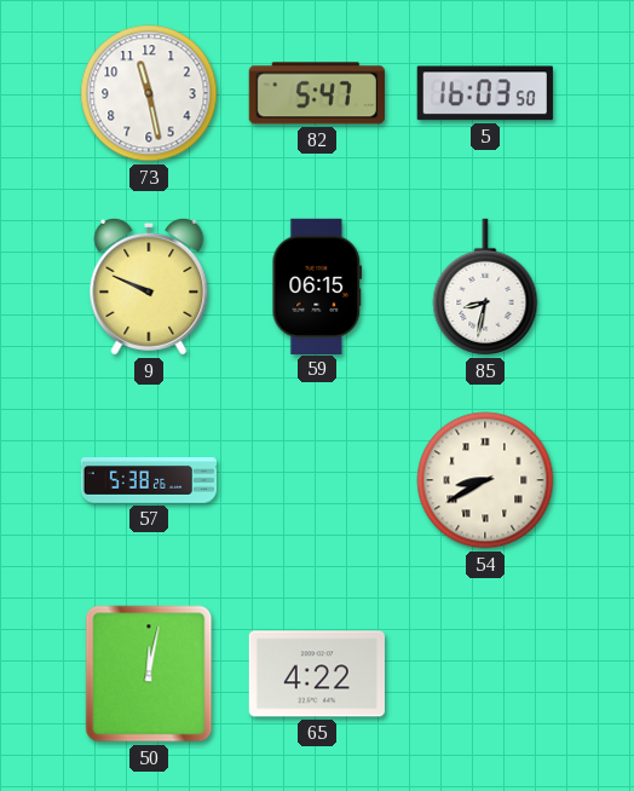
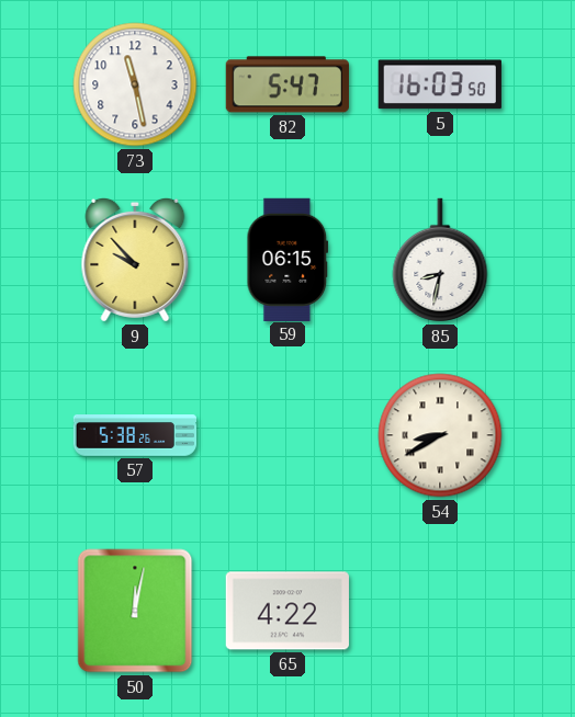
9: 9:49 -> 9:53 (135, 260)
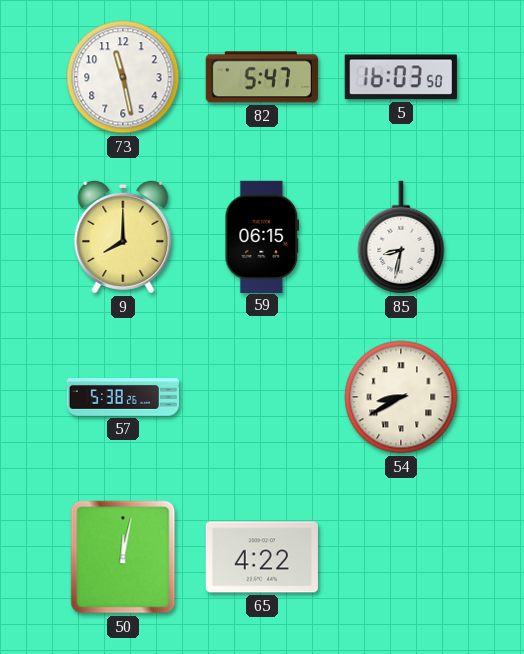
9: 9:53 -> 8:00 (123, 237)
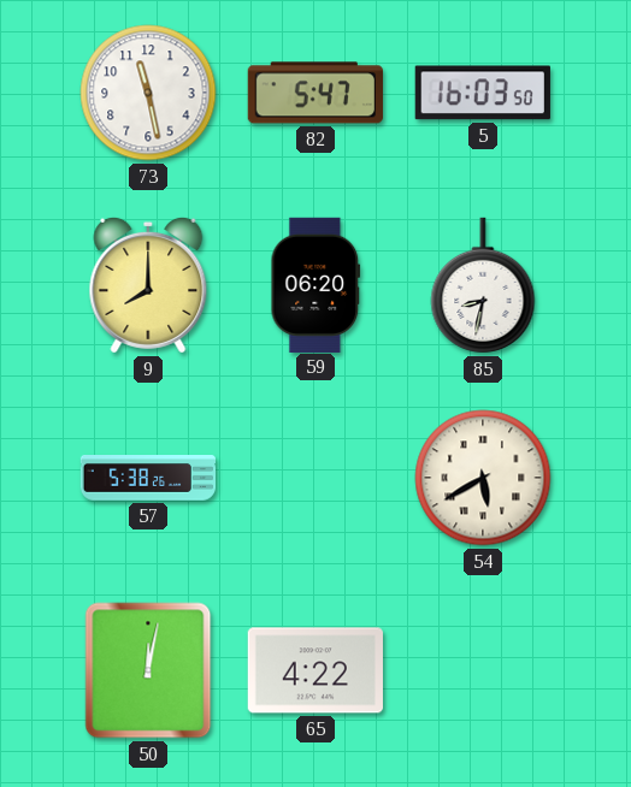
59: 06:15 -> 06:20 (315, 284)
54: 8:40 -> 5:40 (483, 478)
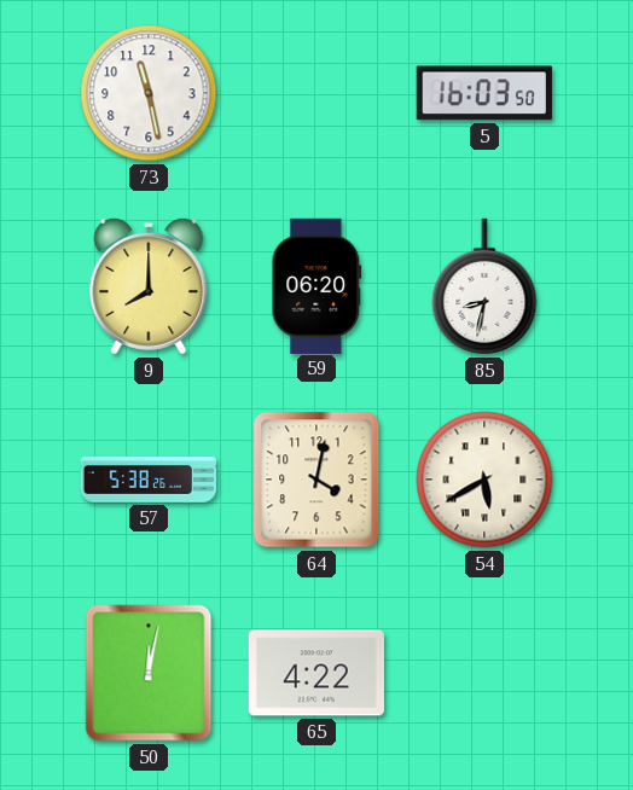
82: 5:47 -> none (315, 93)
64: none -> 4:02 (316, 480)
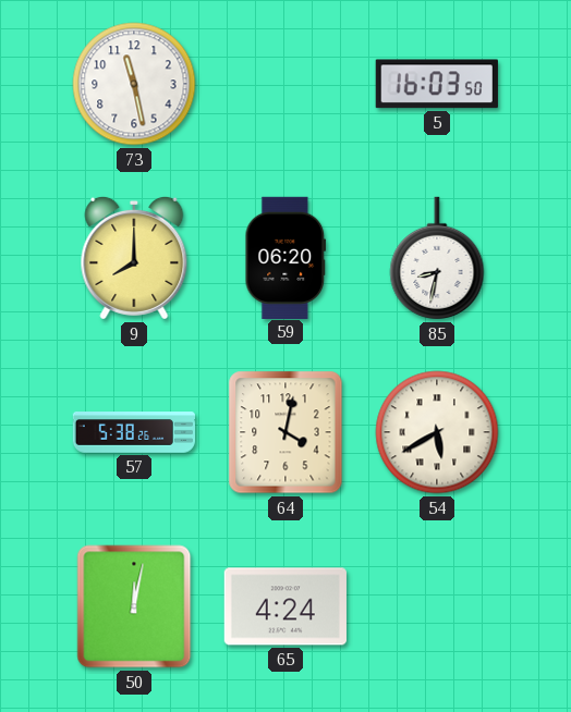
65: 4:22 -> 4:24 (285, 606)
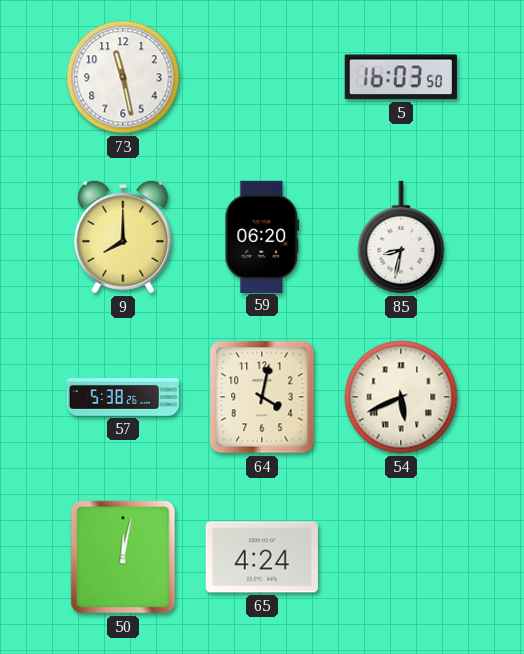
54: 5:40 -> 5:41 (401, 397)
